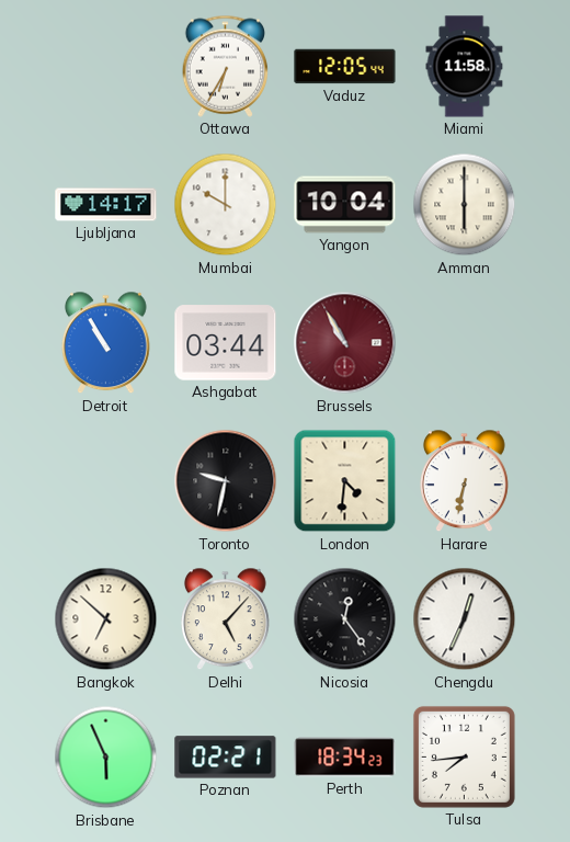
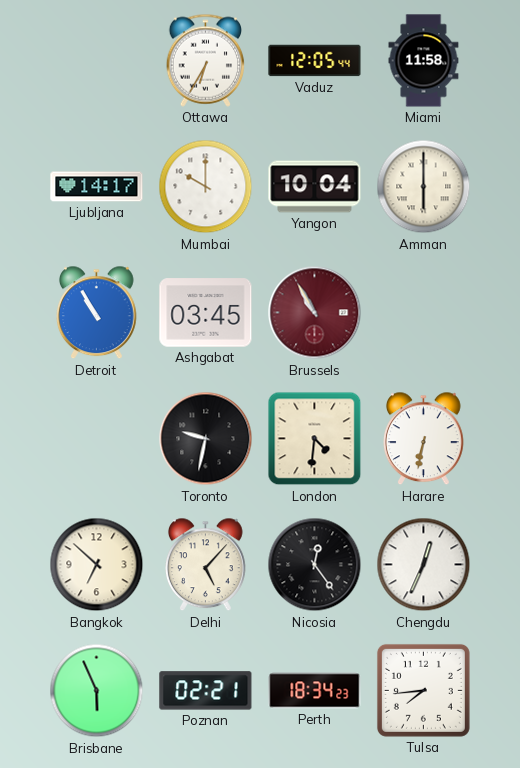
Ashgabat: 03:44 -> 03:45 (206, 313)
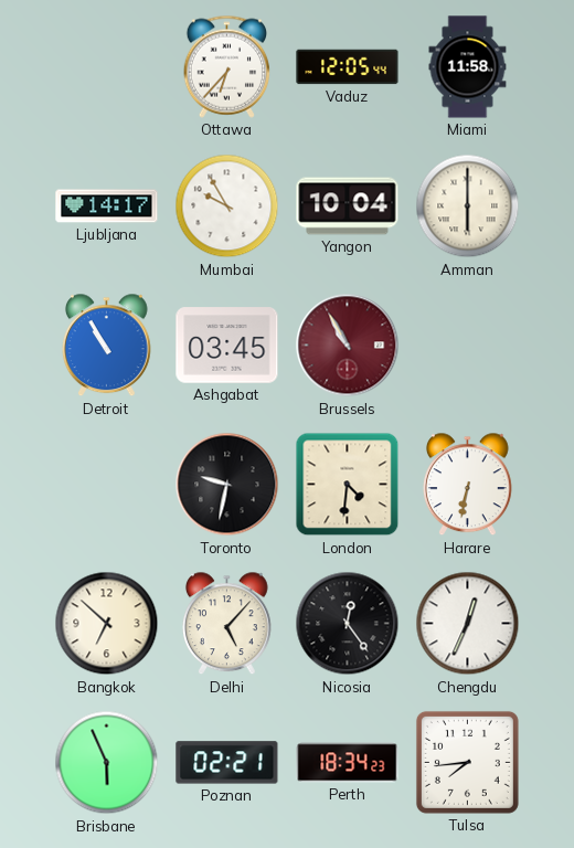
Ottawa: 6:35 -> 6:37 (227, 66)
Mumbai: 10:00 -> 9:55 (227, 206)
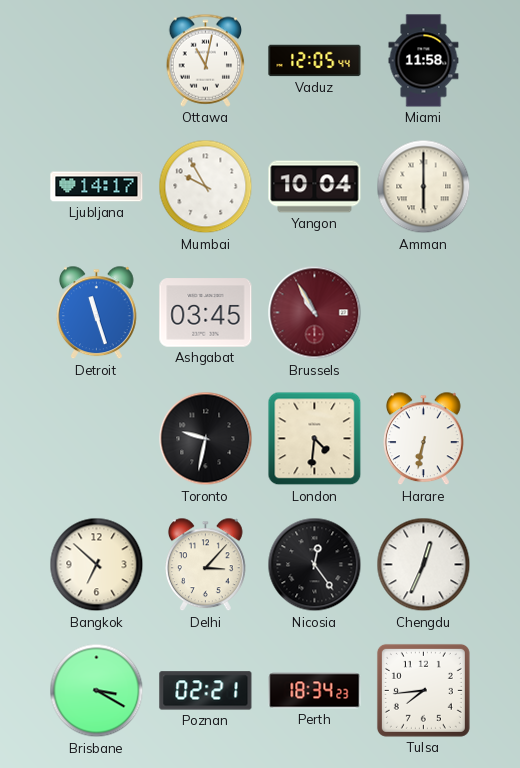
Ottawa: 6:37 -> 11:02 (206, 60)
Detroit: 10:55 -> 11:27 (97, 313)
Delhi: 5:07 -> 3:07 (206, 565)
Brisbane: 5:56 -> 3:20 (97, 691)
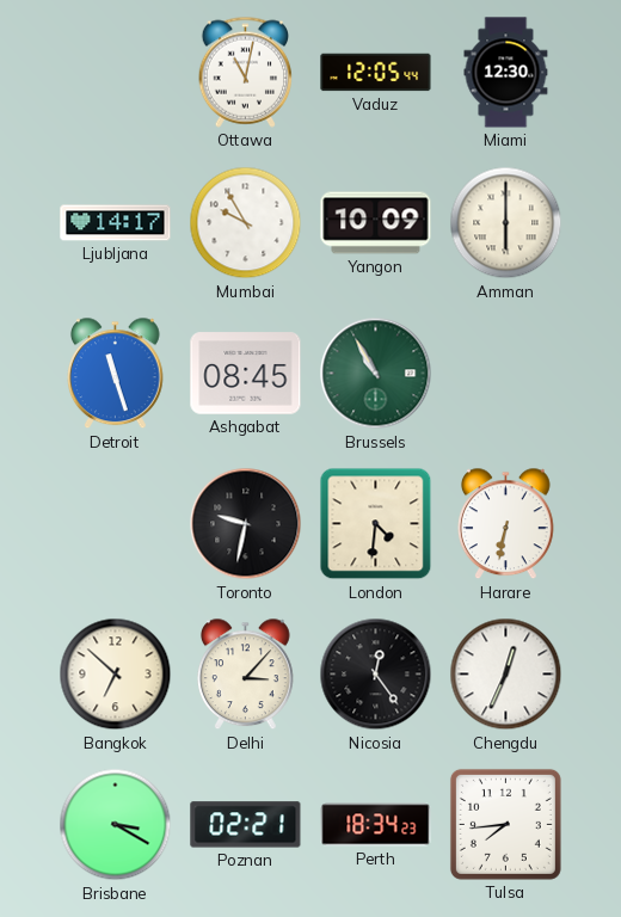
Miami: 11:58 -> 12:30 (506, 73)
Yangon: 10:04 -> 10:09 (376, 223)
Ashgabat: 03:45 -> 08:45 (246, 374)
Brussels dial: burgundy -> green (376, 374)
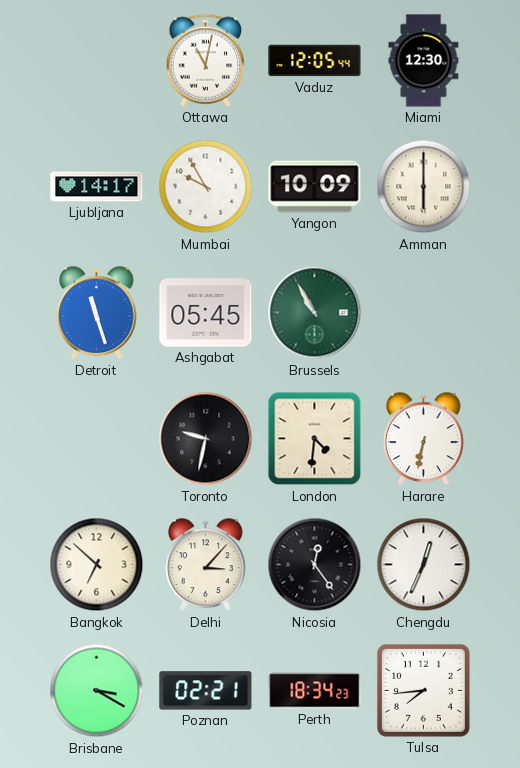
Ashgabat: 08:45 -> 05:45 (206, 313)
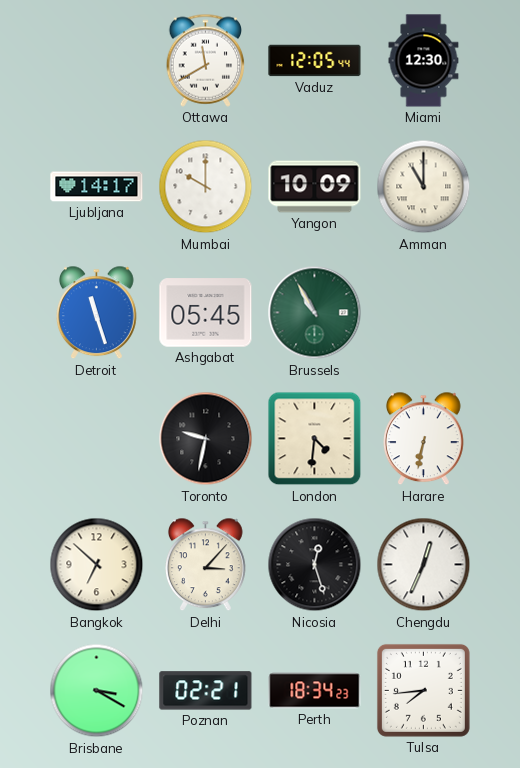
Ottawa: 11:02 -> 11:40 (206, 60)
Mumbai: 9:55 -> 10:00 (206, 187)
Amman: 6:00 -> 11:00 (424, 187)
Nicosia: 12:24 -> 12:27 (315, 565)
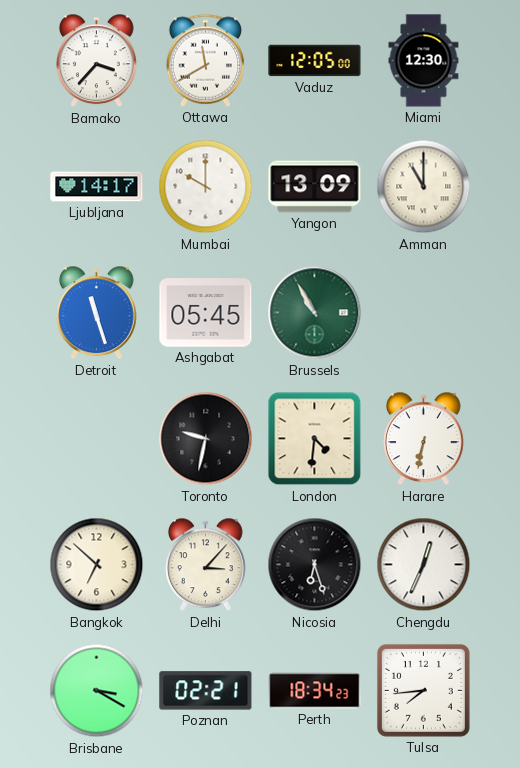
Bamako: none -> 3:37 (97, 61)
Vaduz: 12:05:44 -> 12:05:00 (315, 61)
Yangon: 10:09 -> 13:09 (315, 187)
Nicosia: 12:27 -> 6:27 (315, 565)
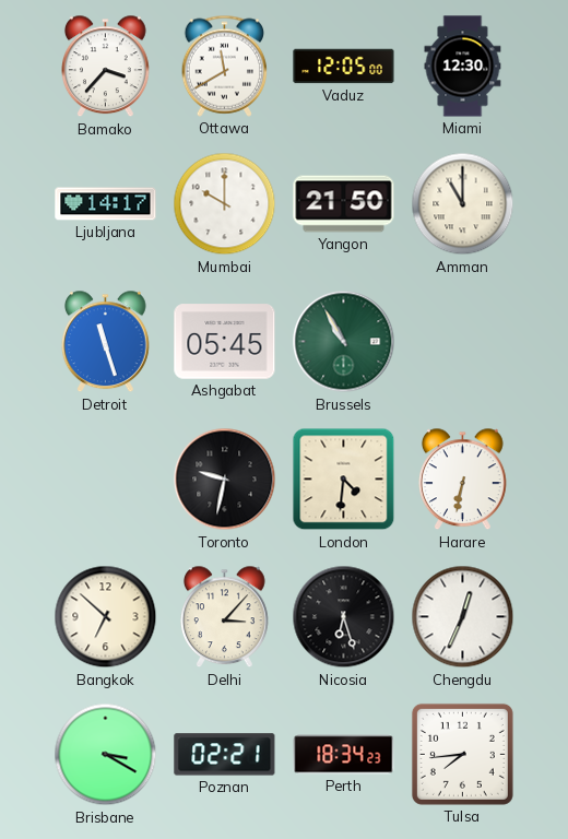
Yangon: 13:09 -> 21:50 (344, 204)
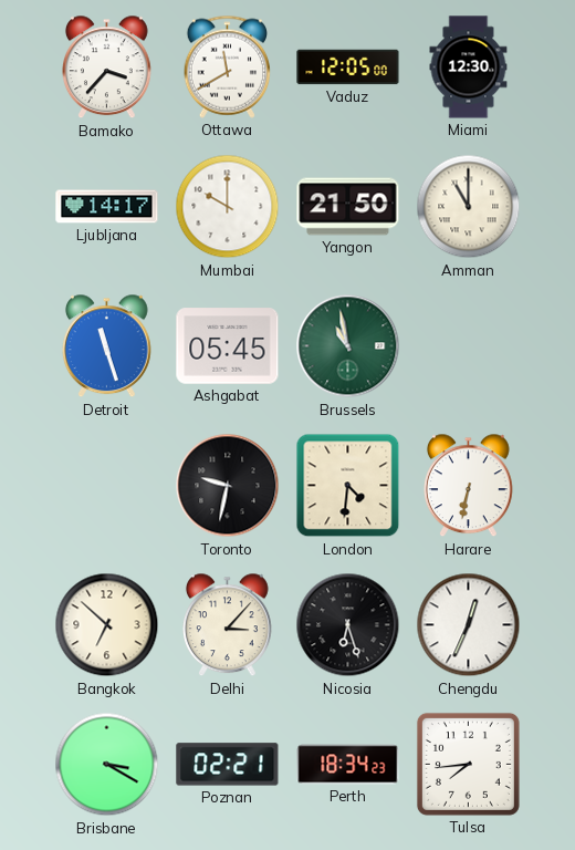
Brussels: 10:55 -> 10:58 (348, 346)
